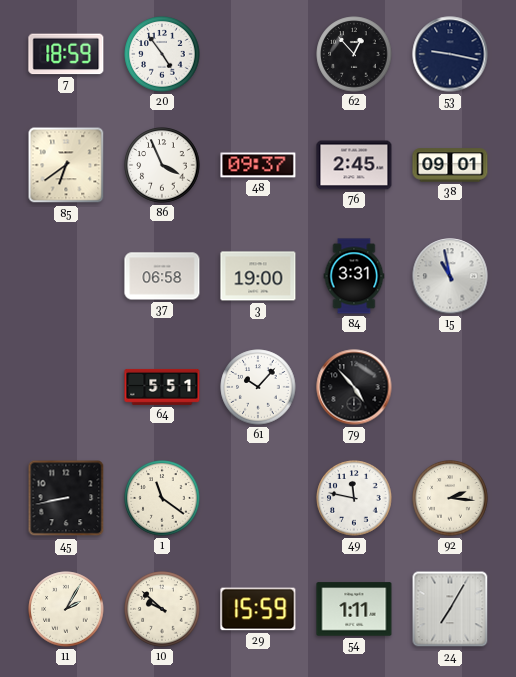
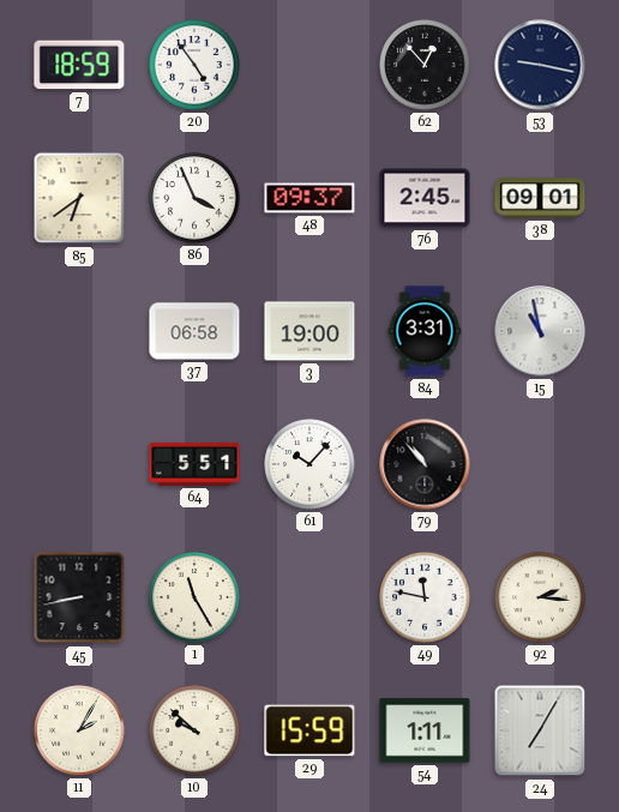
79: 4:53 -> 10:53 (425, 464)
1: 11:21 -> 11:25 (194, 597)
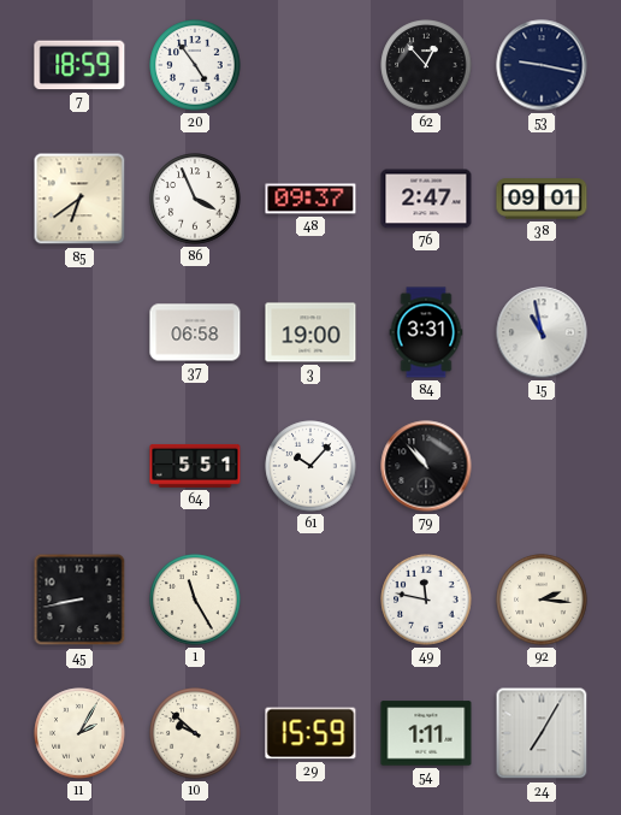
76: 2:45 -> 2:47 (426, 199)
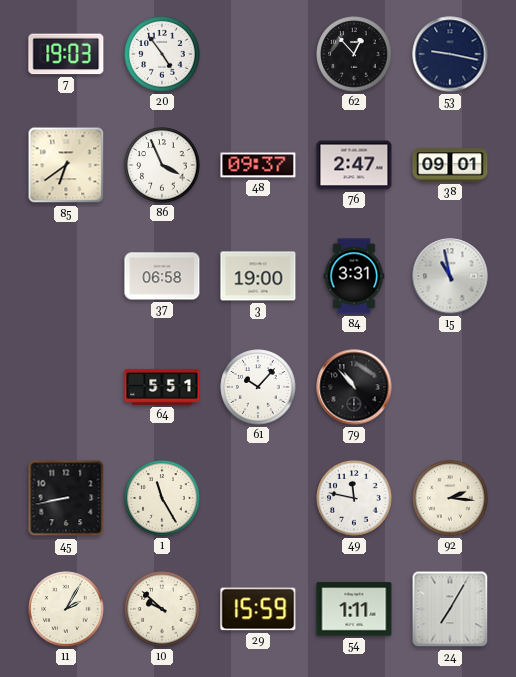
7: 18:59 -> 19:03 (66, 54)
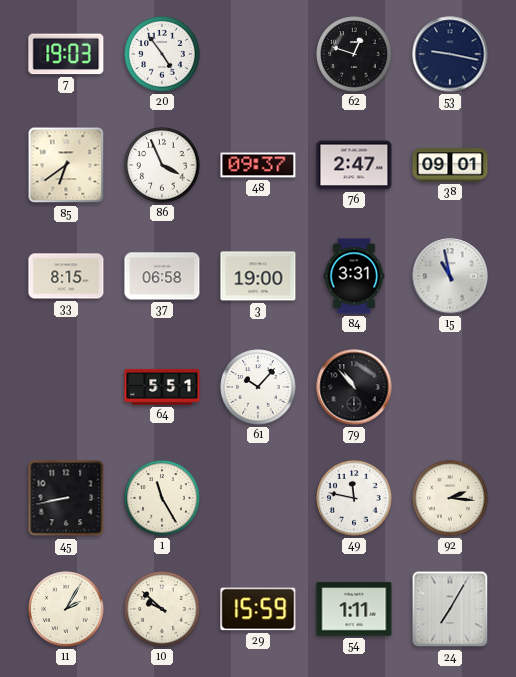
62: 12:53 -> 12:48 (354, 54)
33: none -> 8:15 (66, 276)
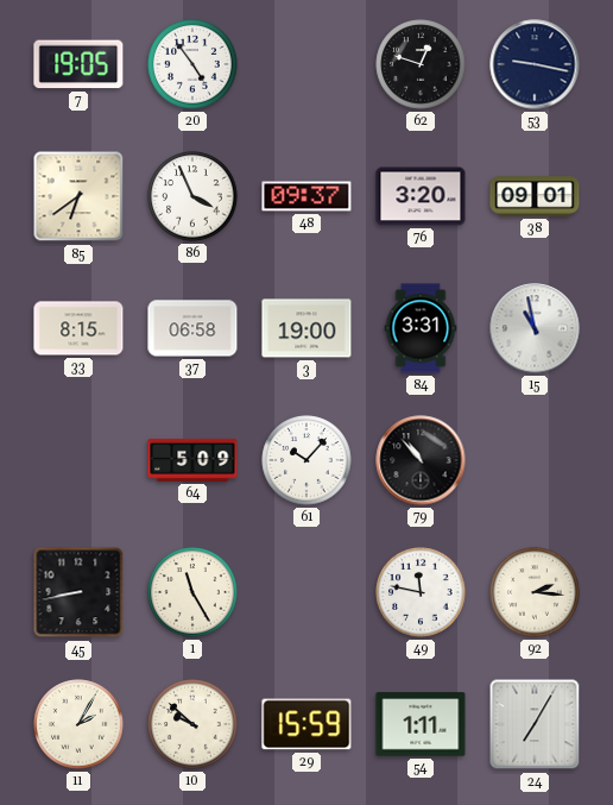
7: 19:03 -> 19:05 (78, 64)
76: 2:47 -> 3:20 (421, 196)
64: 5:51 -> 5:09 (192, 460)
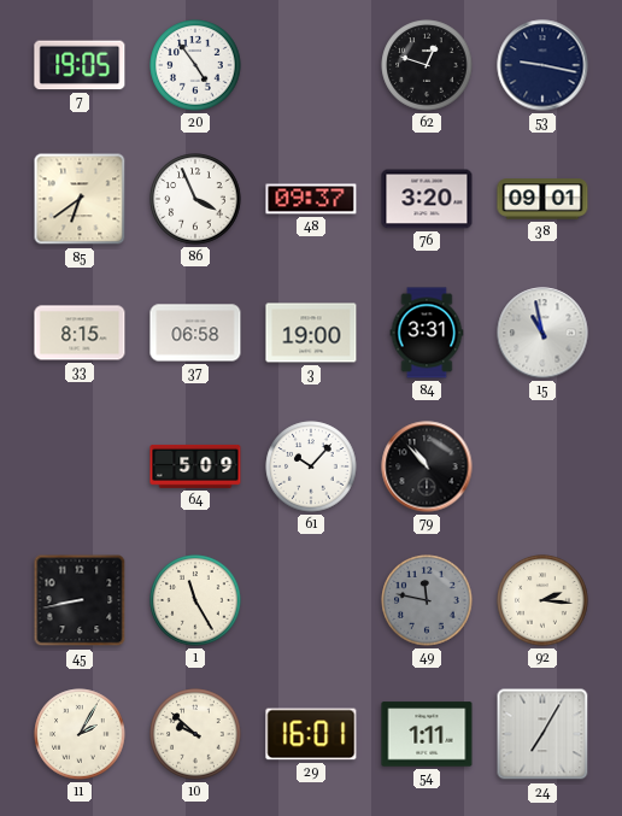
49 dial: white -> grey (427, 600)
29: 15:59 -> 16:01 (311, 734)
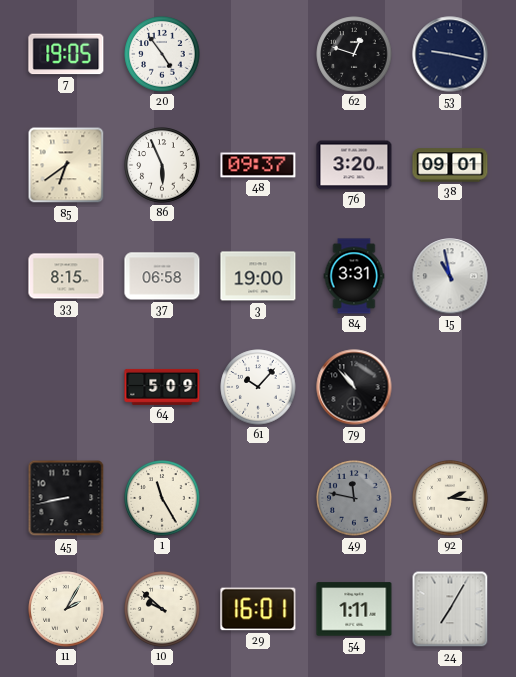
86: 3:56 -> 5:56 (162, 165)
